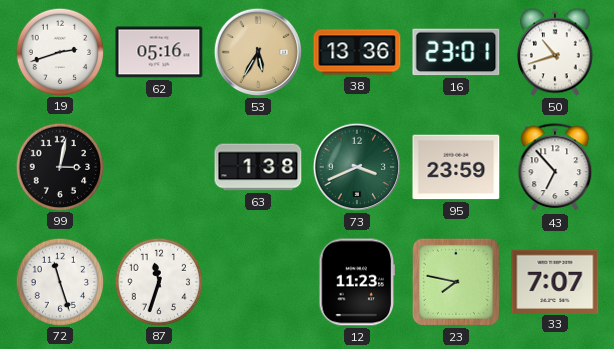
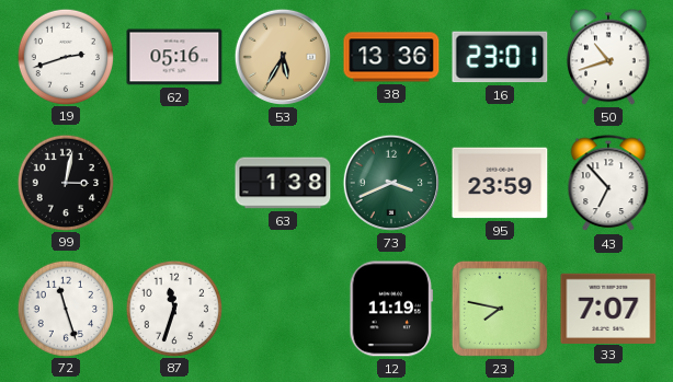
12: 11:23 -> 11:19 (391, 309)
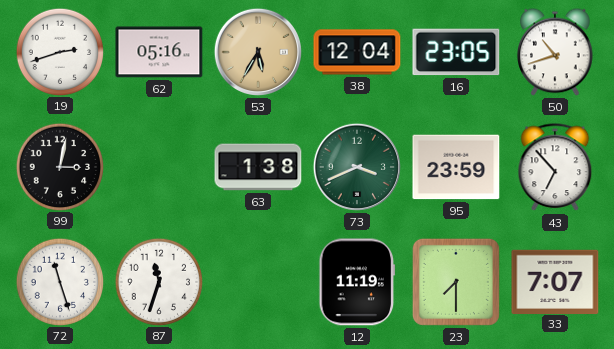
38: 13:36 -> 12:04 (357, 52)
16: 23:01 -> 23:05 (456, 52)
23: 7:47 -> 7:30 (456, 282)
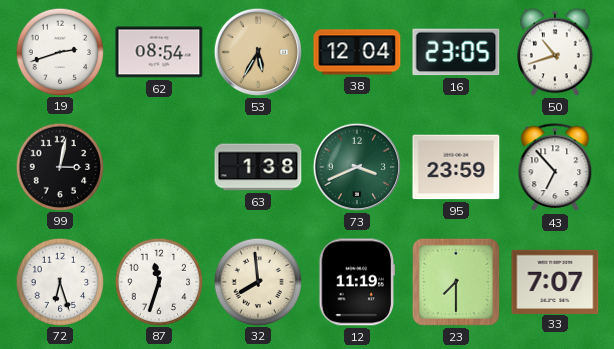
62: 05:16 -> 08:54 (159, 52)
72: 11:27 -> 6:27 (59, 281)
32: none -> 7:59 (257, 281)
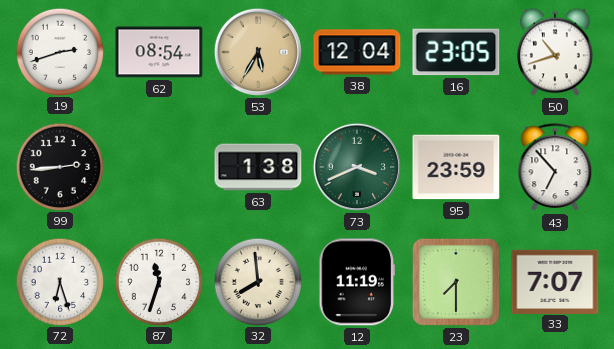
99: 3:02 -> 2:44 (59, 166)
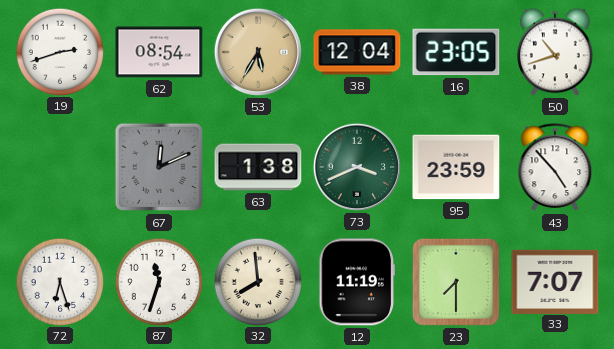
99: 2:44 -> none (59, 166)
67: none -> 12:11 (159, 167)
43: 6:53 -> 4:53 (555, 168)
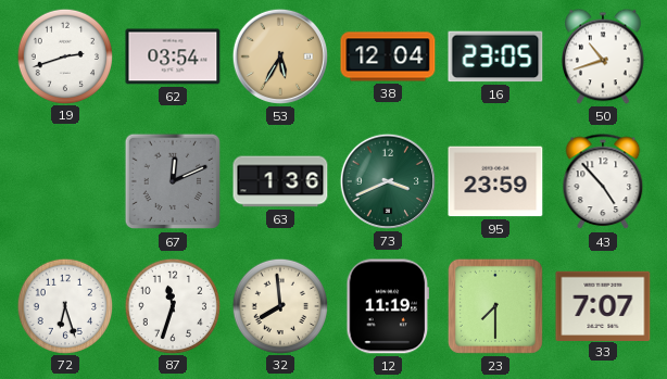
62: 08:54 -> 03:54 (173, 56)
63: 1:38 -> 1:36 (280, 181)
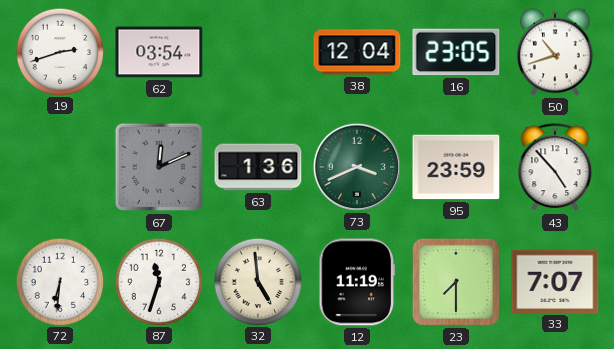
53: 5:35 -> none (280, 56)
72: 6:27 -> 6:31 (59, 281)
32: 7:59 -> 4:59 (257, 281)
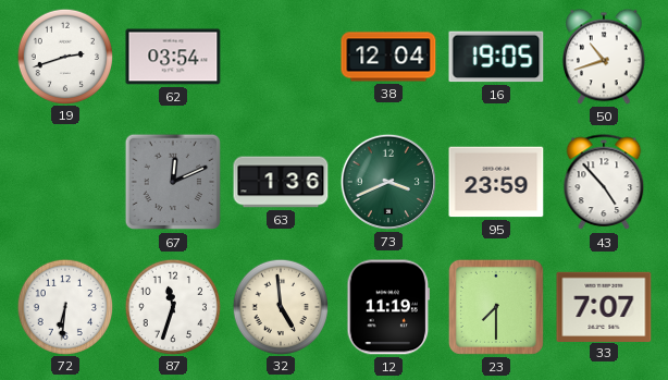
16: 23:05 -> 19:05 (496, 57)
